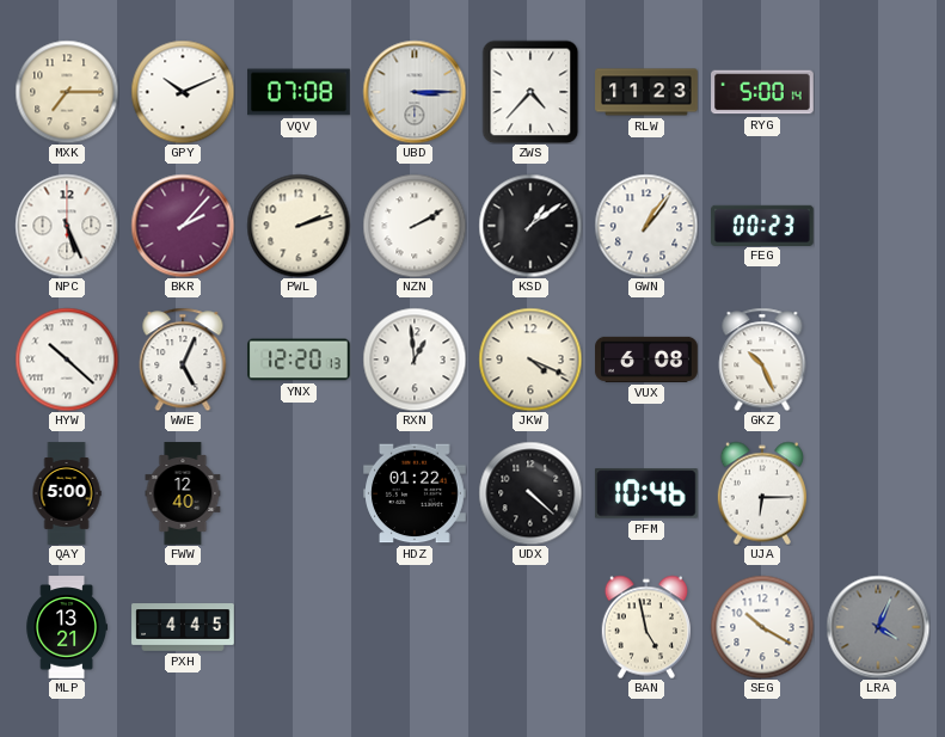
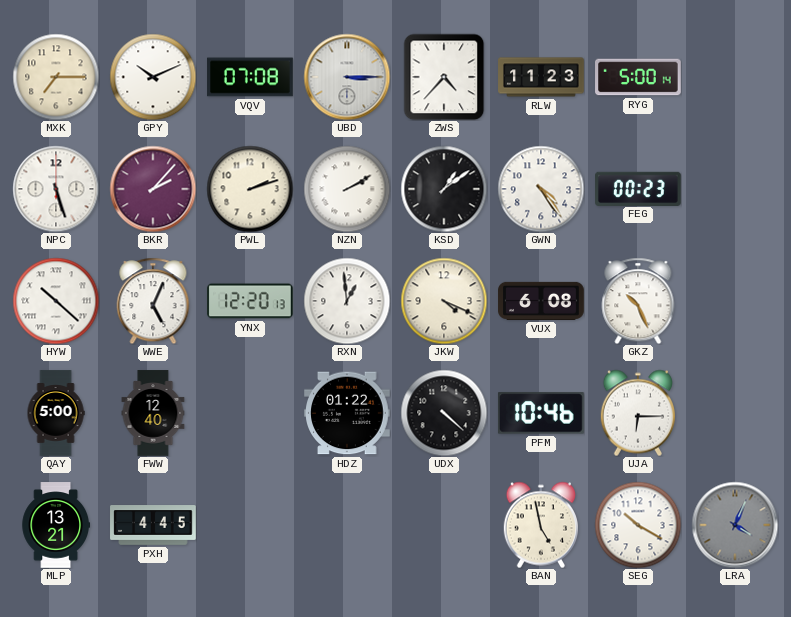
NPC: 5:26 -> 5:27 (56, 189)
GWN: 1:06 -> 4:24 (541, 189)
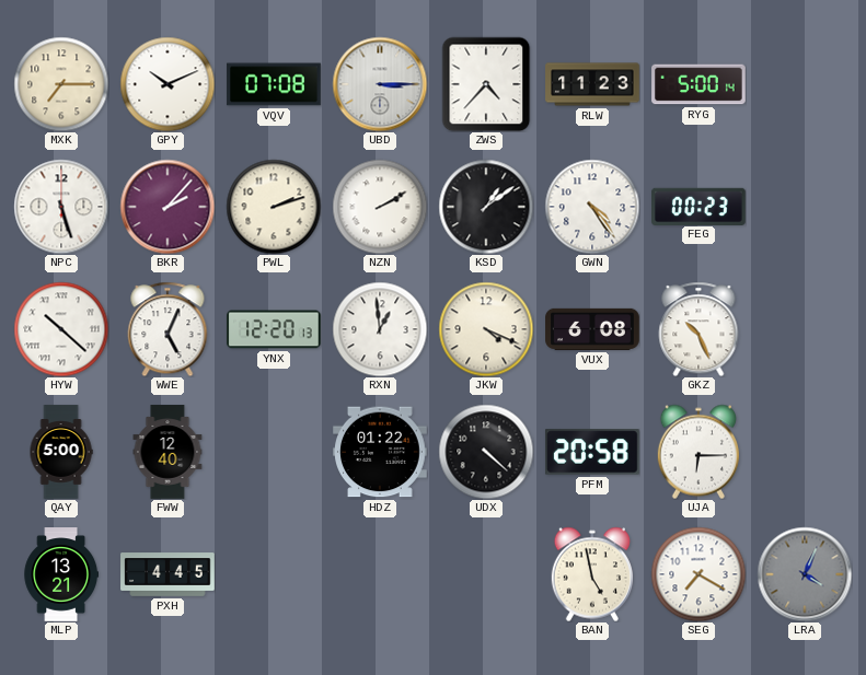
PFM: 10:46 -> 20:58 (592, 452)
SEG: 10:20 -> 7:20 (698, 574)
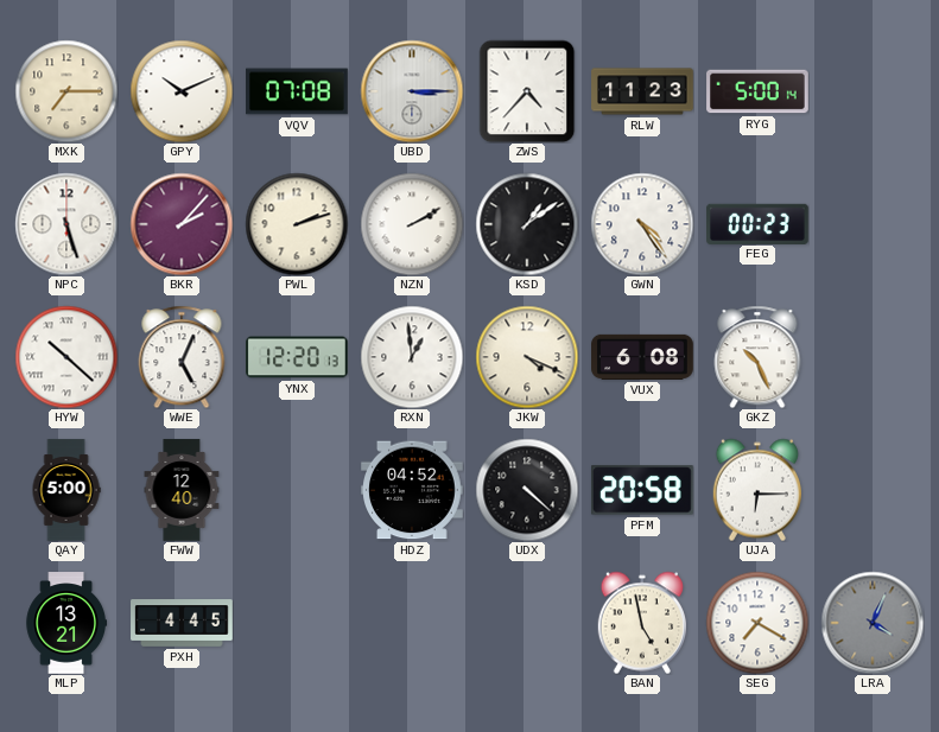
HDZ: 01:22 -> 04:52 (413, 490)
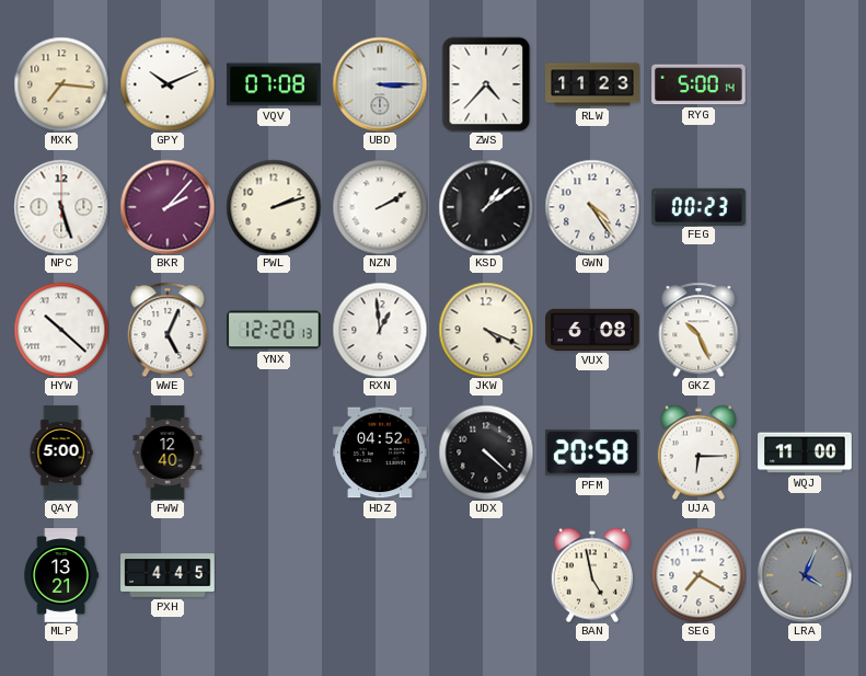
MXK: 7:15 -> 7:16 (61, 84)
WQJ: none -> 11:00 (805, 452)
